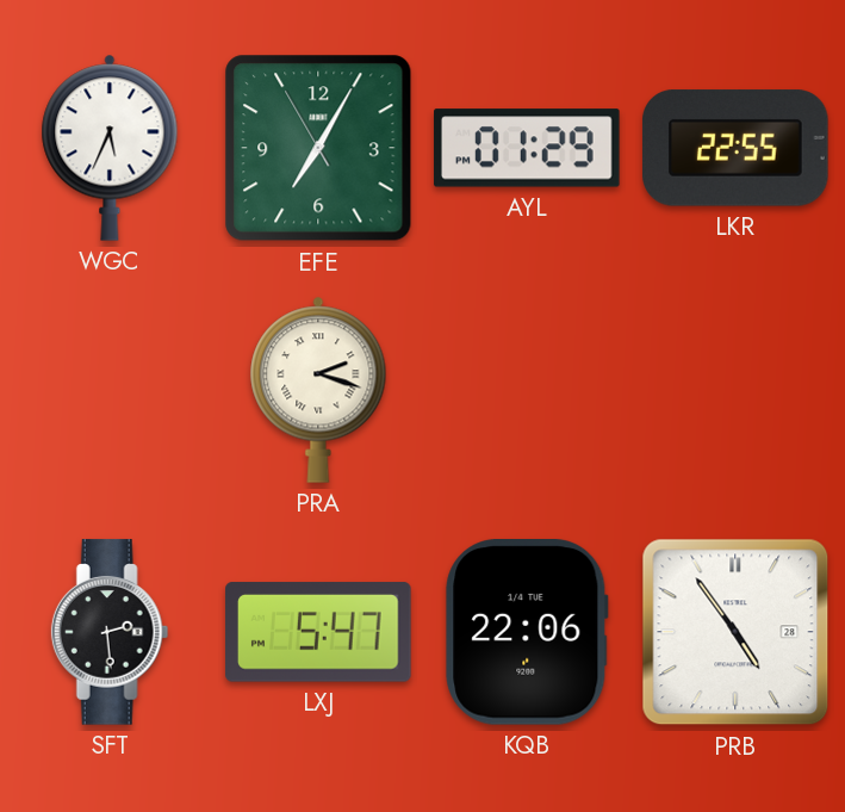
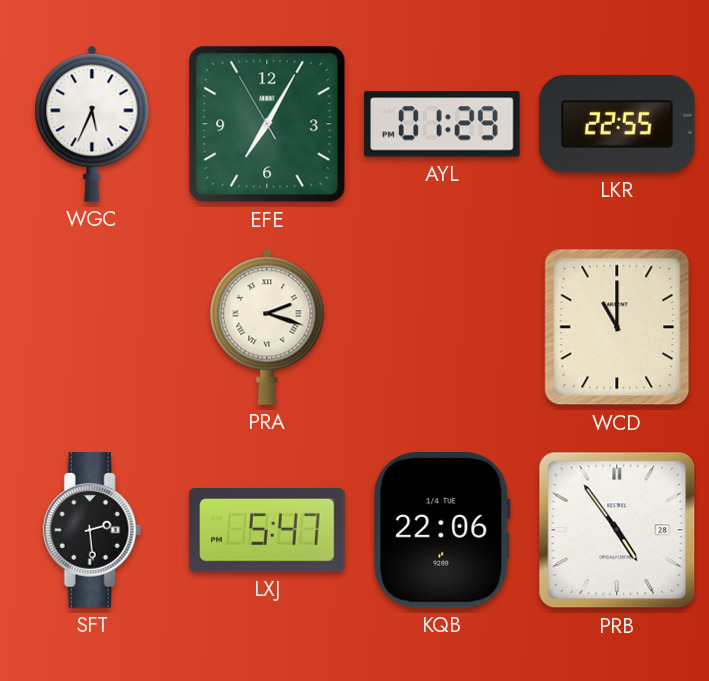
WCD: none -> 11:00 (617, 327)
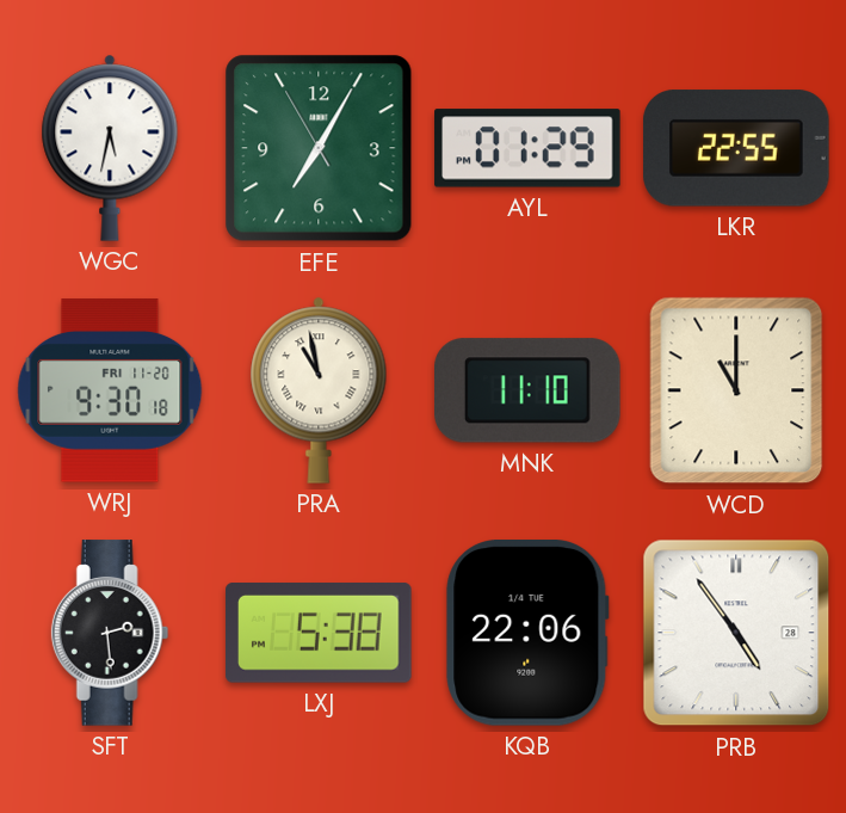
WGC: 5:34 -> 5:32 (110, 148)
WRJ: none -> 9:30 (110, 390)
PRA: 2:18 -> 10:58 (319, 390)
MNK: none -> 11:10 (529, 390)
LXJ: 5:47 -> 5:38 (319, 633)
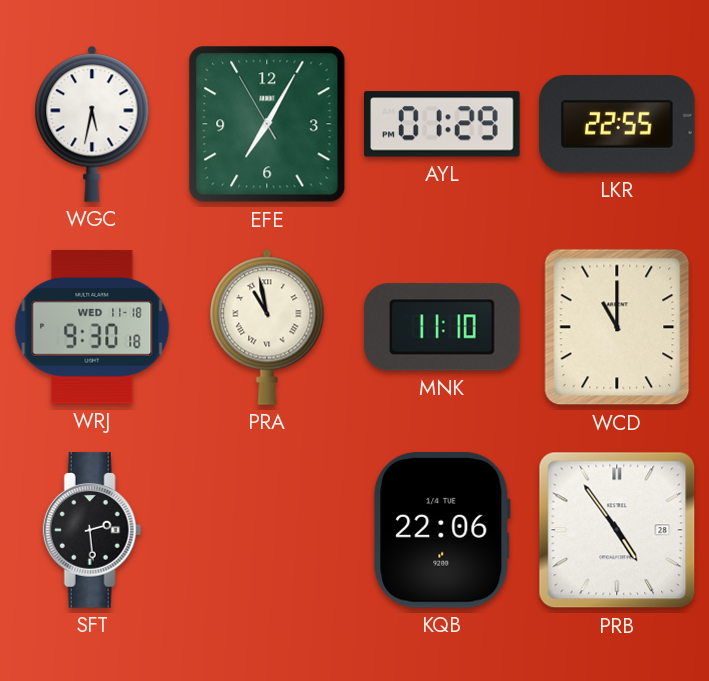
WRJ date: FRI 11-20 -> WED 11-18 (92, 327)
LXJ: 5:38 -> none (319, 633)
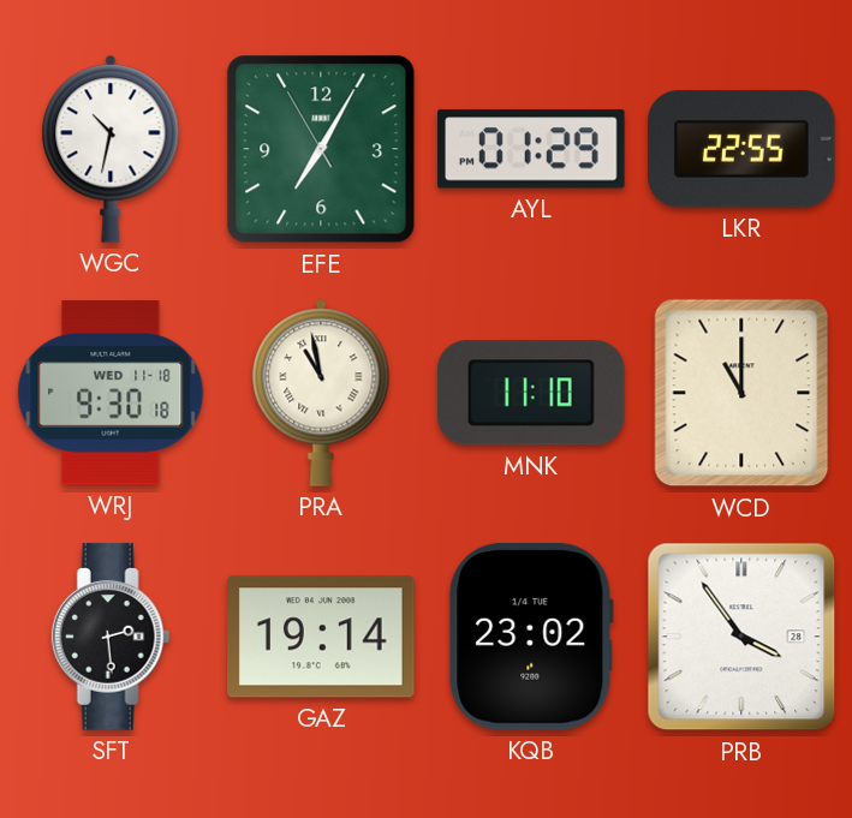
WGC: 5:32 -> 10:32 (111, 149)
GAZ: none -> 19:14 (321, 637)
KQB: 22:06 -> 23:02 (531, 638)
PRB: 4:54 -> 3:54 (741, 637)
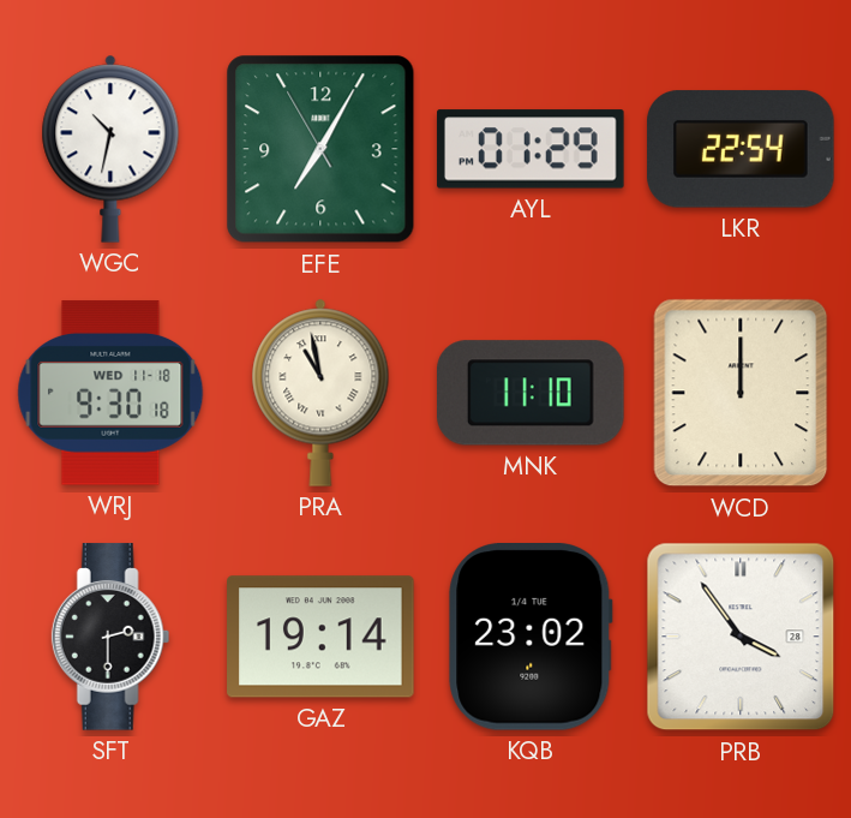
LKR: 22:55 -> 22:54 (741, 149)
WCD: 11:00 -> 12:00 (741, 393)
SFT: 2:29 -> 2:30 (110, 637)
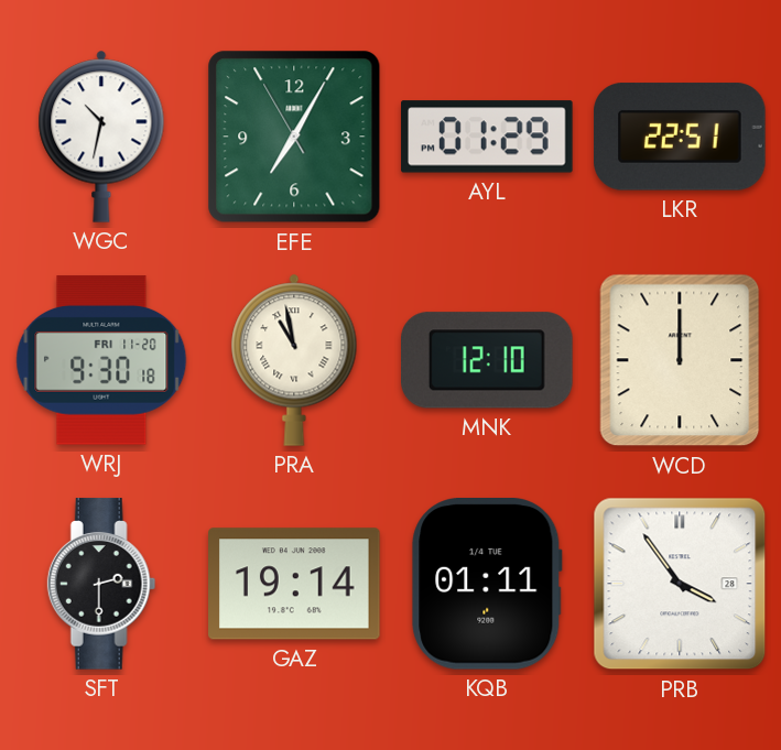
LKR: 22:54 -> 22:51 (680, 137)
WRJ date: WED 11-18 -> FRI 11-20 (101, 360)
MNK: 11:10 -> 12:10 (488, 360)
KQB: 23:02 -> 01:11 (487, 585)
